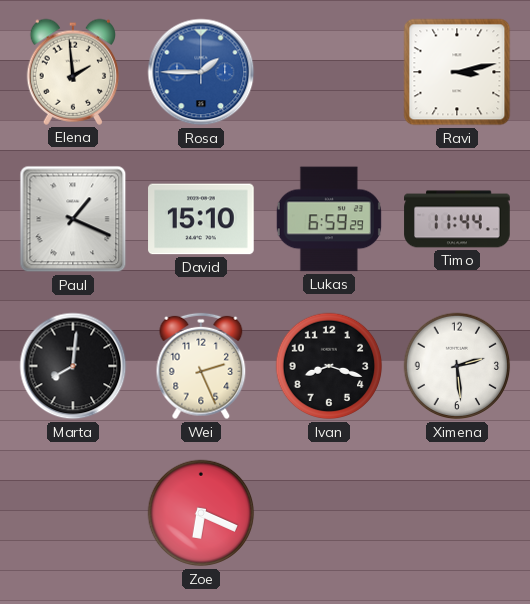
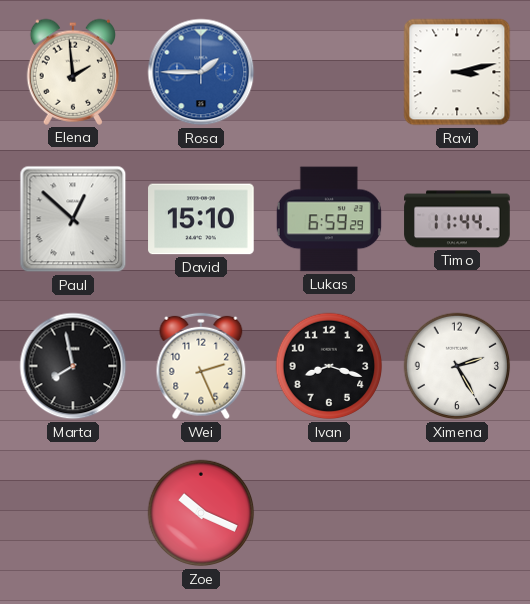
Paul: 1:19 -> 12:52 (73, 219)
Marta: 8:01 -> 7:58 (73, 366)
Ximena: 2:29 -> 2:25 (457, 366)
Zoe: 6:19 -> 10:19 (201, 513)
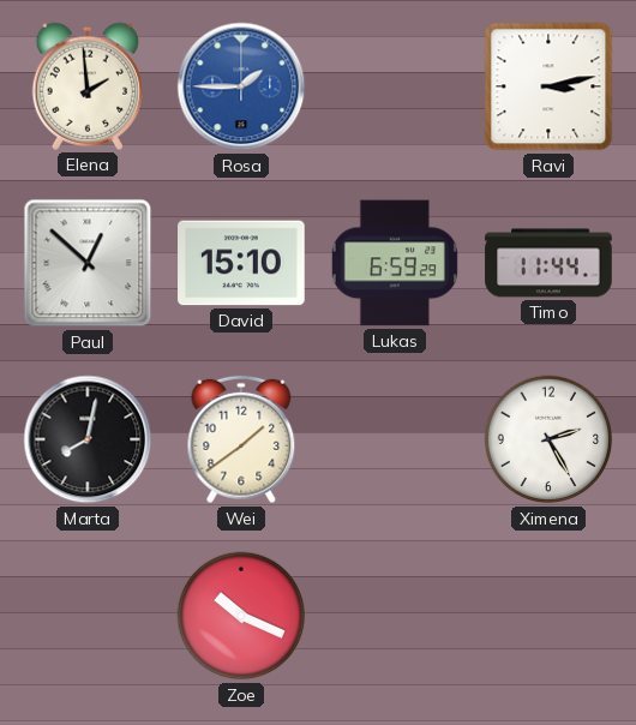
Marta: 7:58 -> 8:02 (88, 439)
Wei: 2:26 -> 1:39 (241, 439)
Ivan: 8:18 -> none (329, 366)
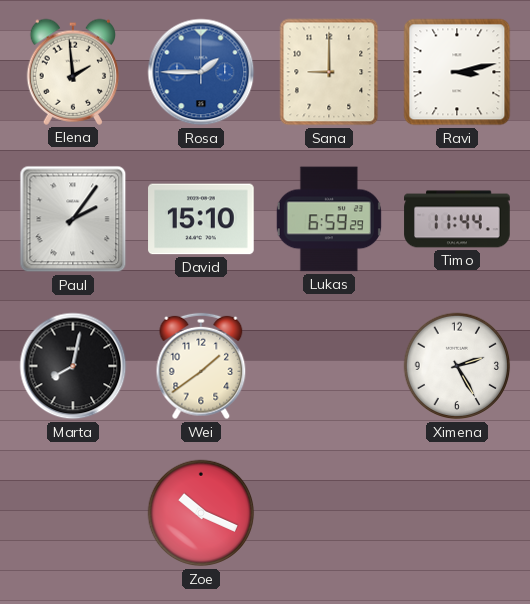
Sana: none -> 9:00 (329, 72)
Paul: 12:52 -> 2:06 (73, 219)
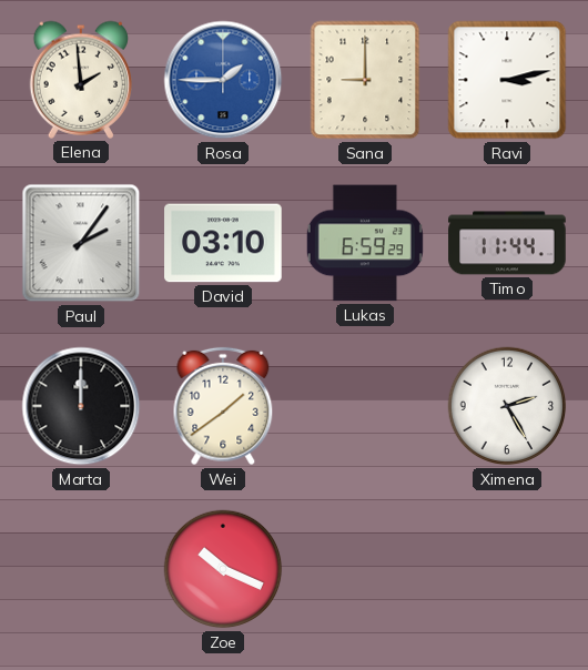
David: 15:10 -> 03:10 (223, 243)
Marta: 8:02 -> 12:00 (81, 406)
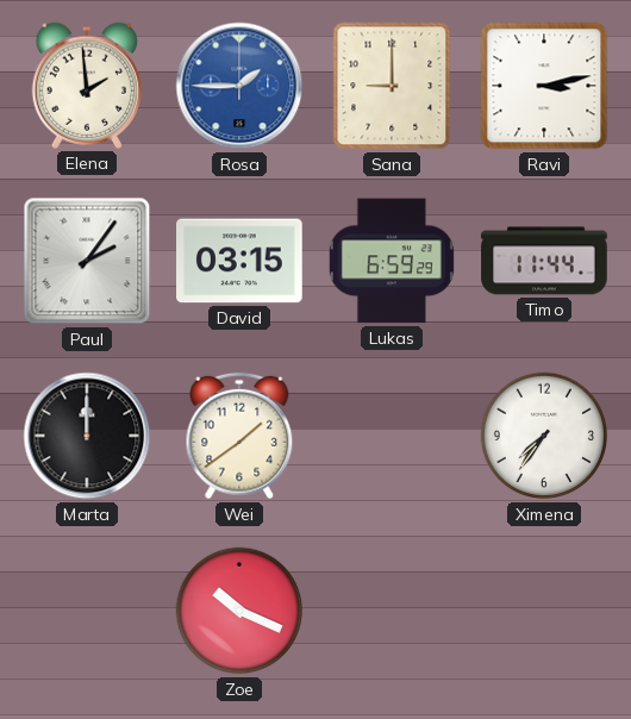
David: 03:10 -> 03:15 (239, 261)
Ximena: 2:25 -> 7:36 (544, 436)
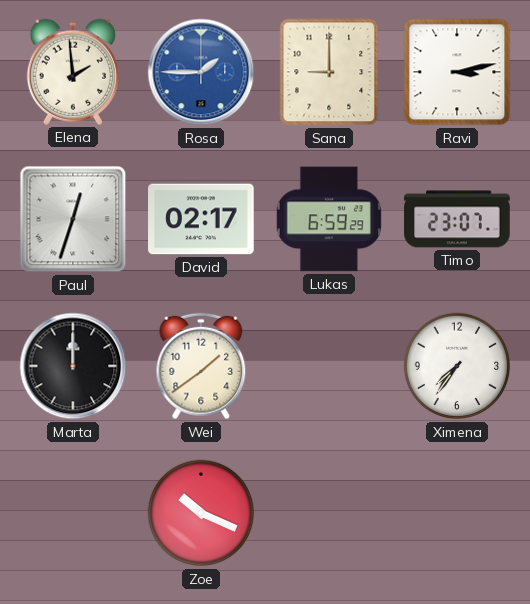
Paul: 2:06 -> 12:33 (73, 219)
David: 03:15 -> 02:17 (201, 219)
Timo: 11:44 -> 23:07 (457, 219)
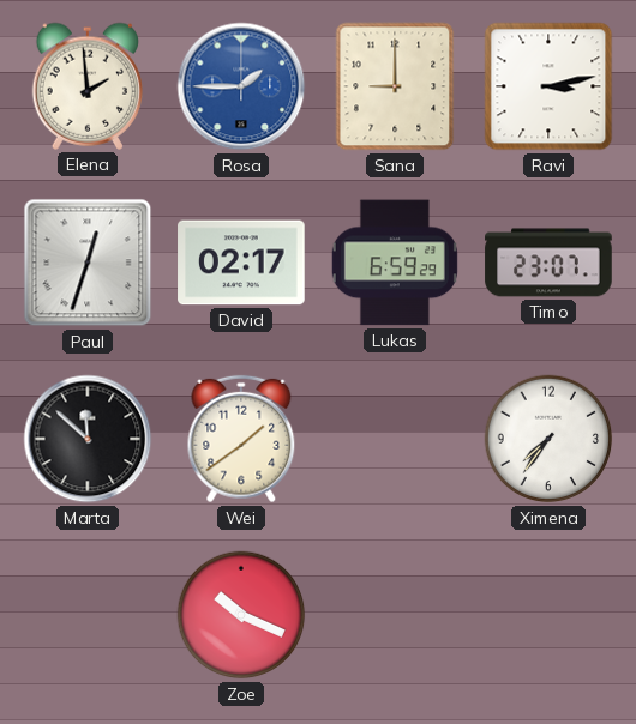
Marta: 12:00 -> 11:52 (88, 439)
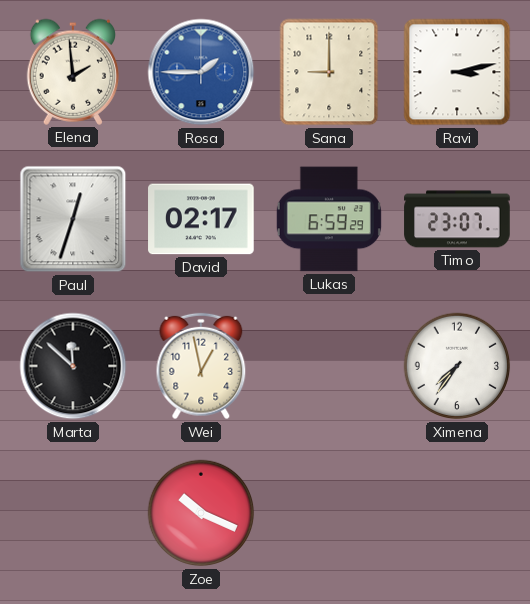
Wei: 1:39 -> 12:58 (201, 366)
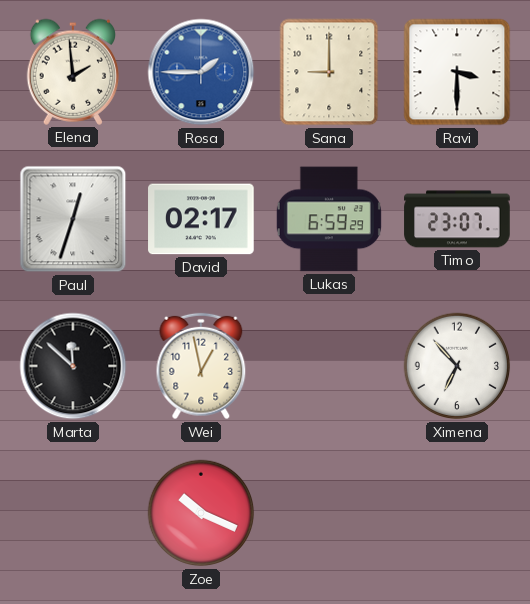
Ravi: 3:13 -> 3:30 (457, 72)
Ximena: 7:36 -> 6:53 (457, 366)
